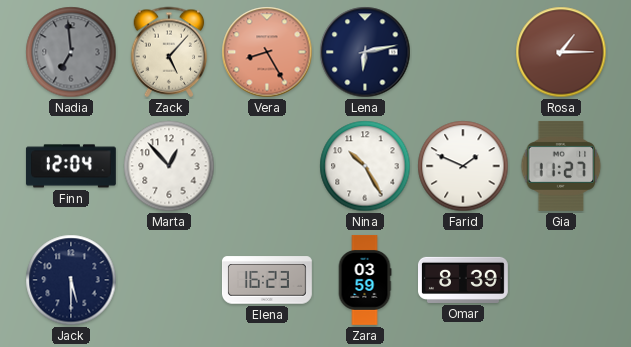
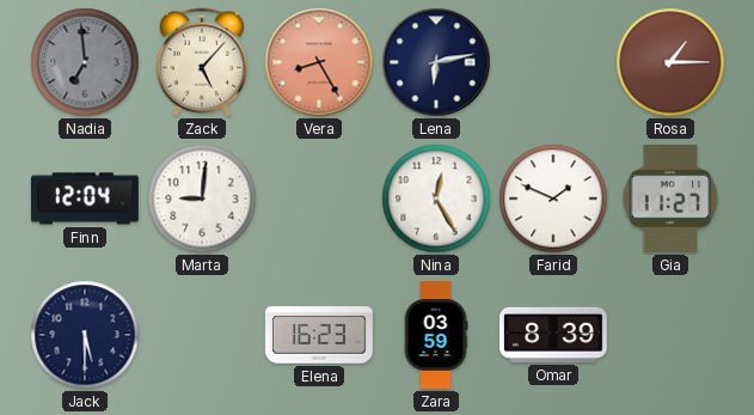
Marta: 12:53 -> 9:01 (202, 199)
Nina: 10:25 -> 12:25 (436, 199)
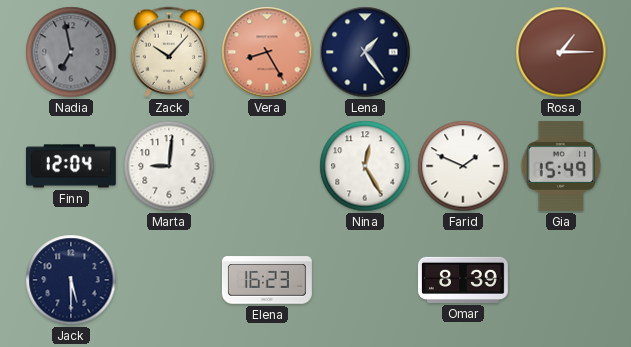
Nadia: 6:59 -> 6:58 (71, 52)
Zack: 5:07 -> 10:07 (169, 52)
Lena: 6:13 -> 1:24 (365, 52)
Gia: 11:27 -> 15:49 (561, 166)
Zara: 03:59 -> none (436, 335)
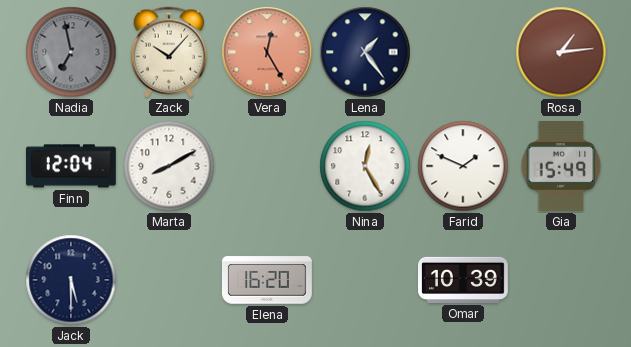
Vera: 8:25 -> 12:25 (267, 52)
Rosa: 1:15 -> 1:14 (561, 52)
Marta: 9:01 -> 8:10 (169, 166)
Elena: 16:23 -> 16:20 (267, 280)
Omar: 8:39 -> 10:39 (464, 280)
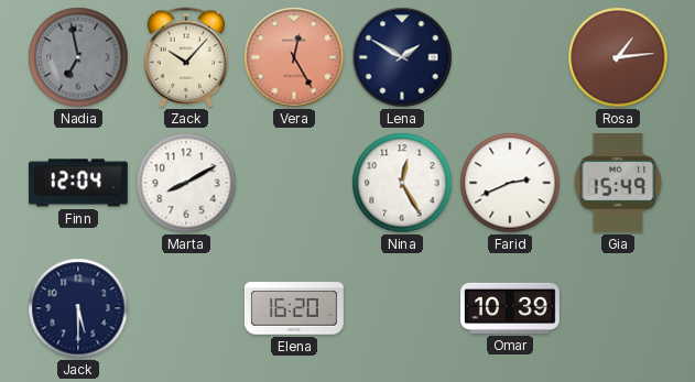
Lena: 1:24 -> 1:50 (402, 57)
Farid: 1:49 -> 2:41 (510, 183)
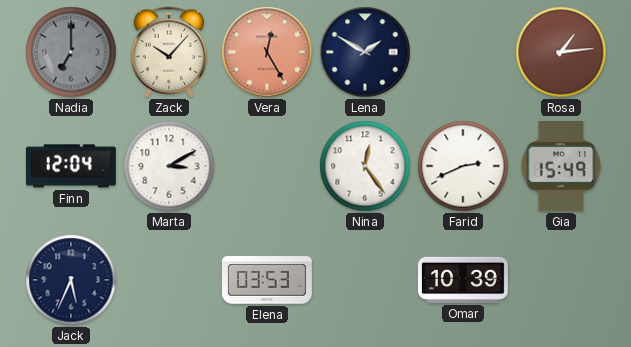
Nadia: 6:58 -> 7:00 (71, 52)
Marta: 8:10 -> 3:10 (169, 166)
Nina: 12:25 -> 12:24 (365, 166)
Jack: 5:30 -> 5:34 (71, 280)
Elena: 16:20 -> 03:53 (267, 280)
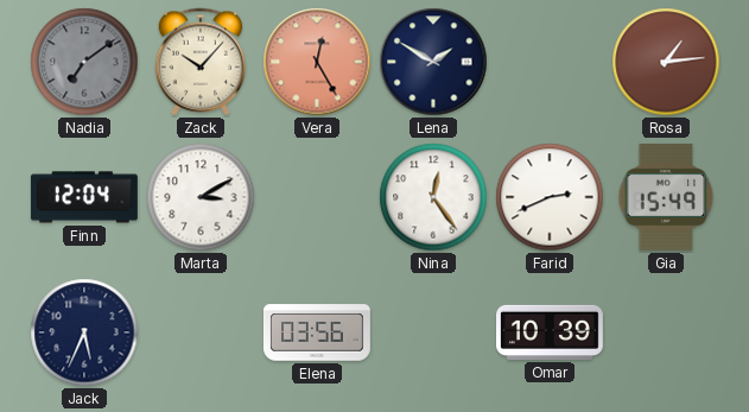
Nadia: 7:00 -> 7:09 (84, 62)
Elena: 03:53 -> 03:56 (317, 332)
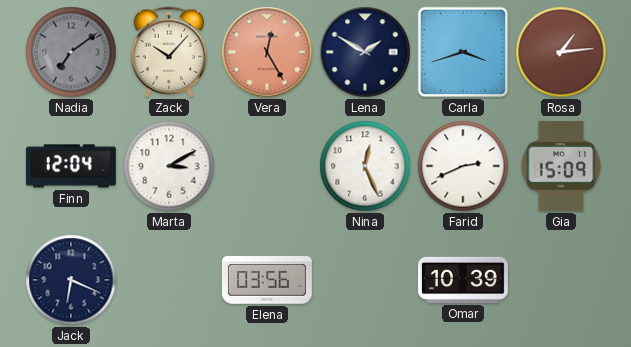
Carla: none -> 3:42 (463, 52)
Nina: 12:24 -> 12:26 (365, 166)
Gia: 15:49 -> 15:09 (561, 166)
Jack: 5:34 -> 6:19 (71, 280)
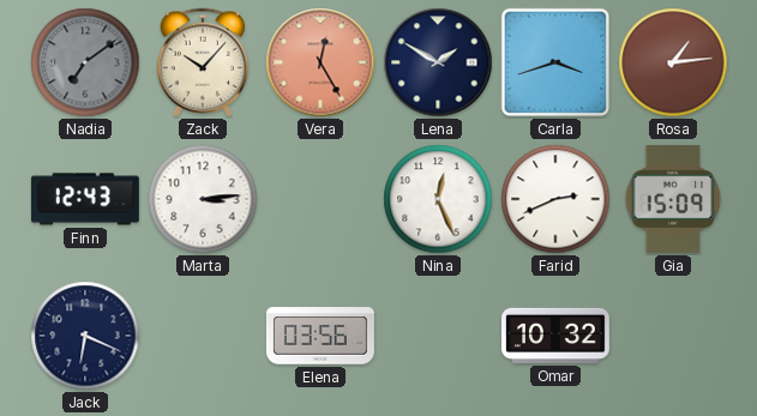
Finn: 12:04 -> 12:43 (85, 199)
Marta: 3:10 -> 3:14 (203, 199)
Omar: 10:39 -> 10:32 (557, 336)
